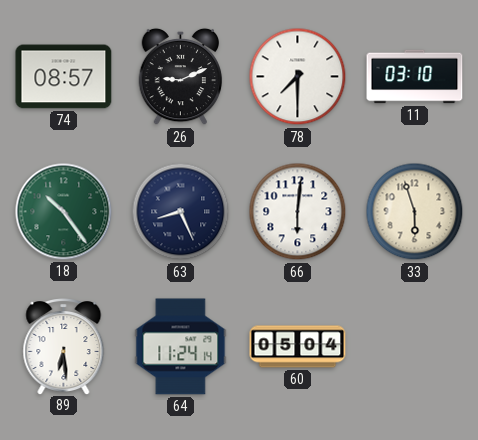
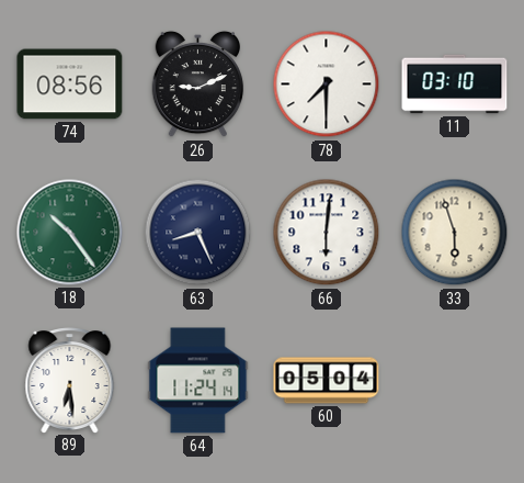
74: 08:57 -> 08:56 (70, 85)
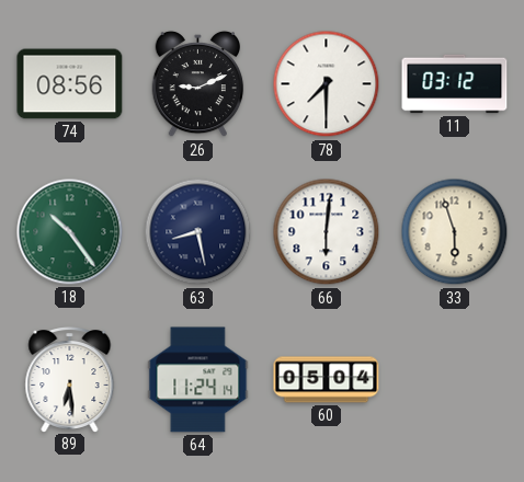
11: 03:10 -> 03:12 (455, 84)
63: 8:26 -> 8:28 (198, 232)
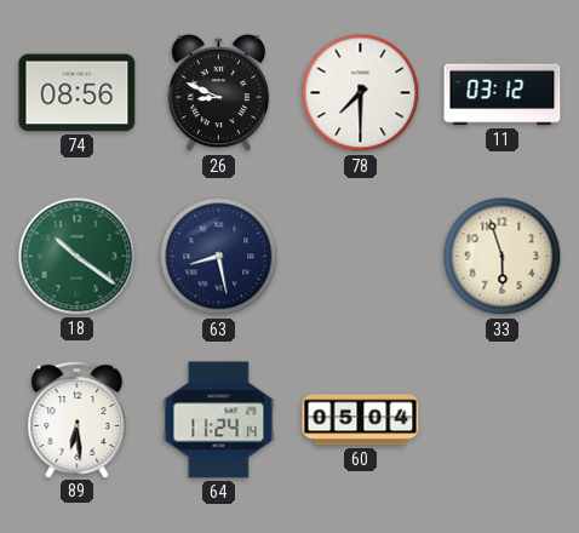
26: 9:11 -> 8:49 (219, 93)
18: 10:24 -> 10:21 (78, 257)
66: 6:01 -> none (327, 232)
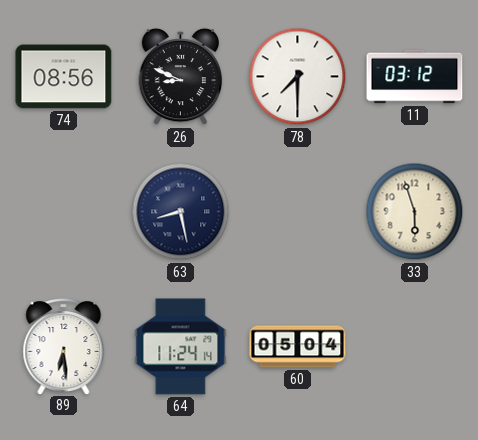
18: 10:21 -> none (78, 257)
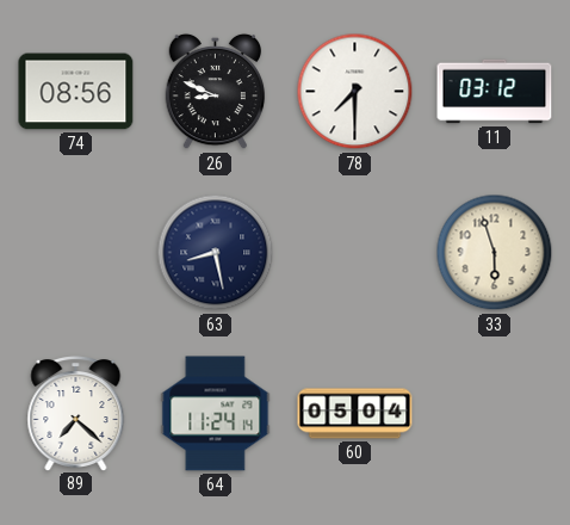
89: 6:29 -> 7:22 (76, 414)
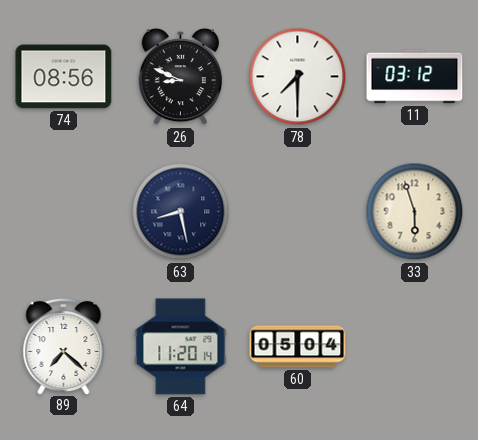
64: 11:24 -> 11:20 (181, 347)
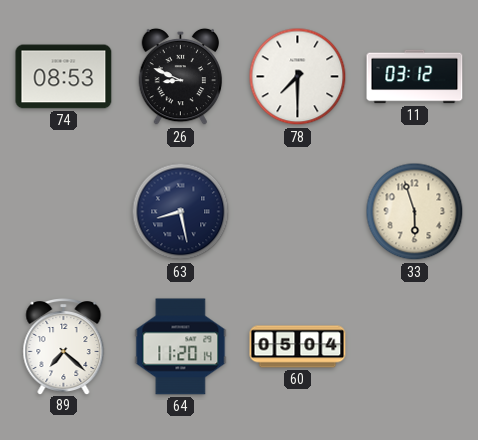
74: 08:56 -> 08:53 (64, 77)
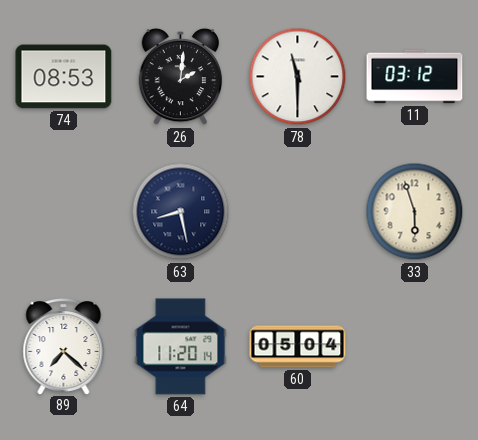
26: 8:49 -> 2:01 (181, 77)
78: 7:30 -> 11:30 (298, 77)
